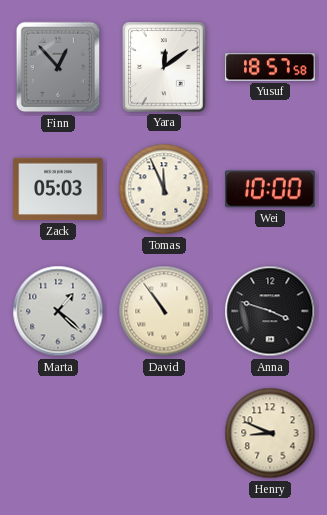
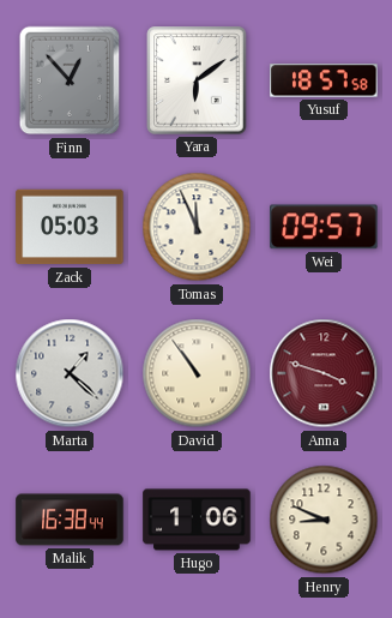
Yara: 12:09 -> 6:09 (197, 80)
Wei: 10:00 -> 09:57 (324, 227)
Anna dial: black -> burgundy (324, 373)
Malik: none -> 16:38 (70, 520)
Hugo: none -> 1:06 (197, 520)
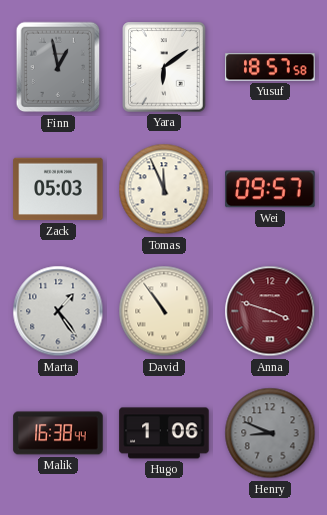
Finn: 12:53 -> 12:58 (58, 67)
Marta: 1:22 -> 1:24 (58, 311)
Henry dial: cream -> grey (270, 433)
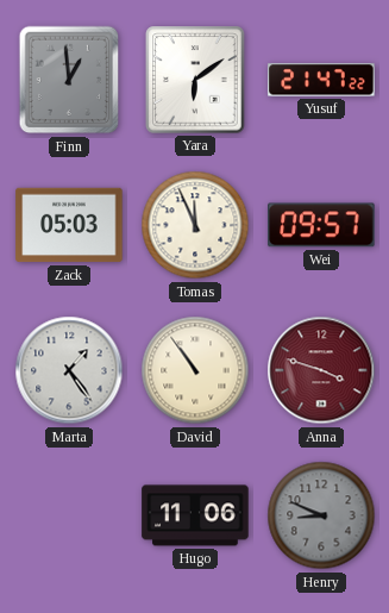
Finn: 12:58 -> 12:59 (69, 80)
Yusuf: 18:57 -> 21:47 (321, 80)
Malik: 16:38 -> none (58, 433)
Hugo: 1:06 -> 11:06 (195, 515)
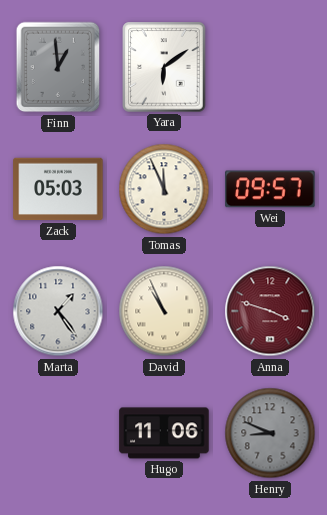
Yusuf: 21:47 -> none (321, 80)
David: 10:54 -> 10:56 (164, 311)
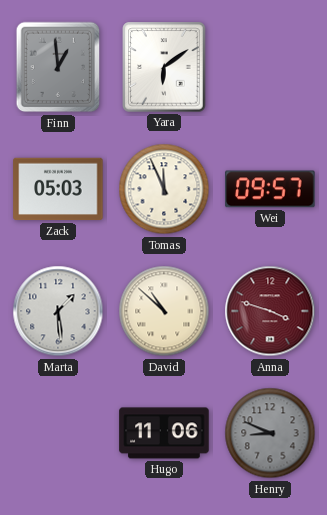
Marta: 1:24 -> 1:29 (58, 311)
David: 10:56 -> 10:52 (164, 311)
